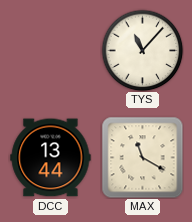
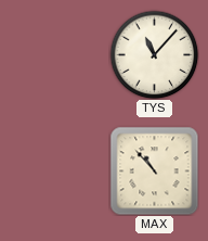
DCC: 13:44 -> none (51, 158)
MAX: 11:20 -> 10:53 (154, 170)
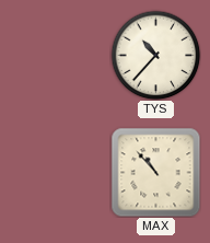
TYS: 11:07 -> 10:37 (155, 55)
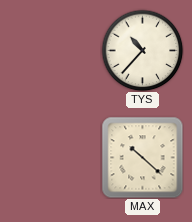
MAX: 10:53 -> 10:22 (142, 157)
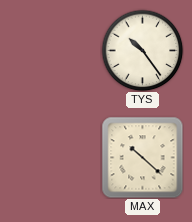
TYS: 10:37 -> 10:24 (142, 50)
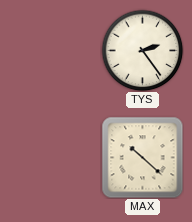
TYS: 10:24 -> 2:24 (142, 50)
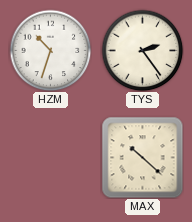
HZM: none -> 10:33 (50, 50)
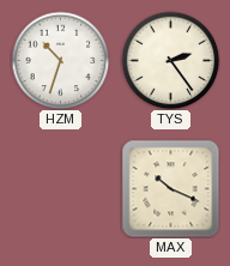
MAX: 10:22 -> 10:19 (170, 188)
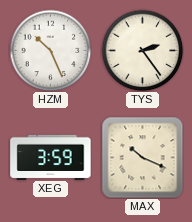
HZM: 10:33 -> 10:26 (50, 50)
XEG: none -> 3:59 (51, 157)
